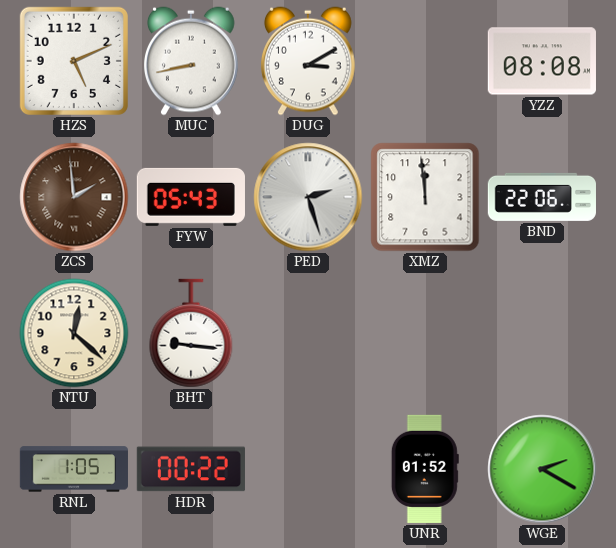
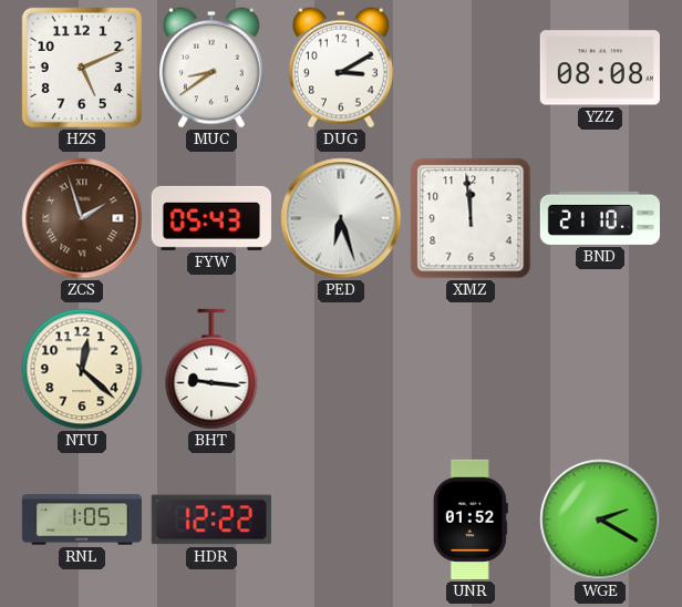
MUC: 8:43 -> 8:39 (211, 68)
ZCS: 1:59 -> 1:57 (82, 218)
PED: 2:27 -> 6:27 (341, 218)
BND: 22:06 -> 21:10 (600, 218)
HDR: 00:22 -> 12:22 (211, 519)
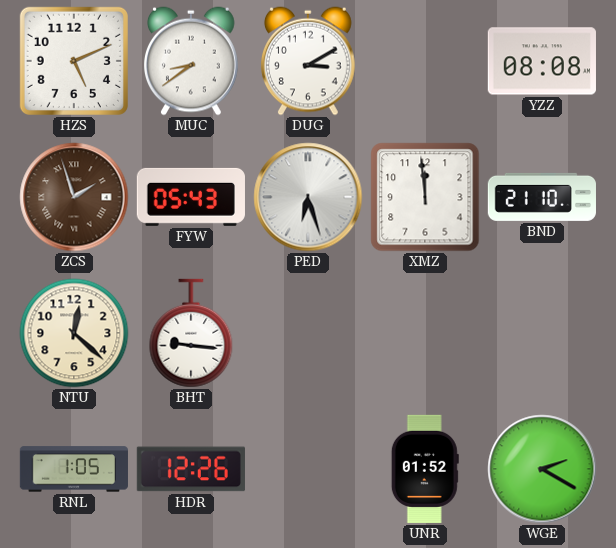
HDR: 12:22 -> 12:26 (191, 469)
